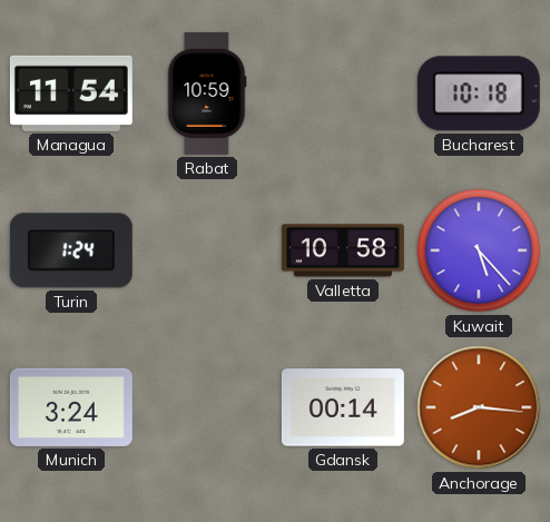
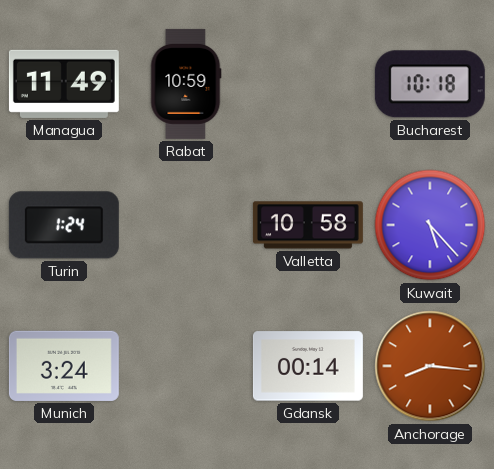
Managua: 11:54 -> 11:49 (64, 84)
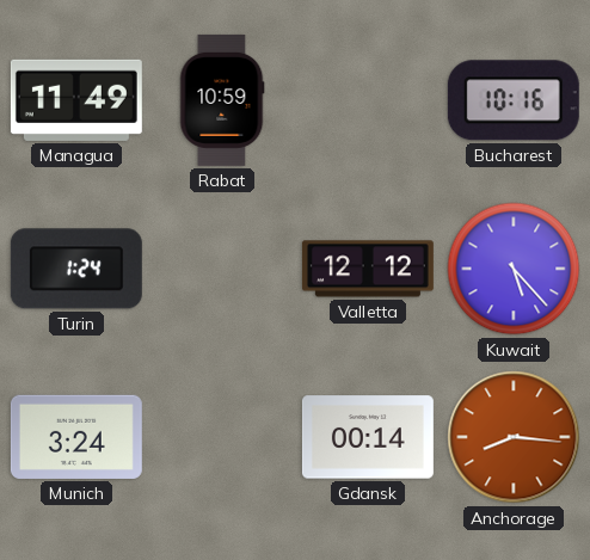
Bucharest: 10:18 -> 10:16 (514, 100)
Valletta: 10:58 -> 12:12 (368, 269)
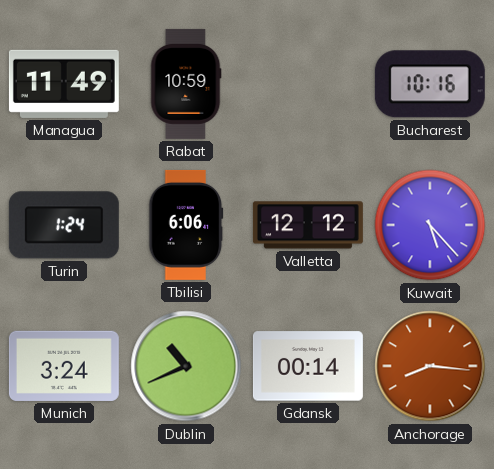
Tbilisi: none -> 6:06 (186, 225)
Dublin: none -> 10:41 (186, 366)
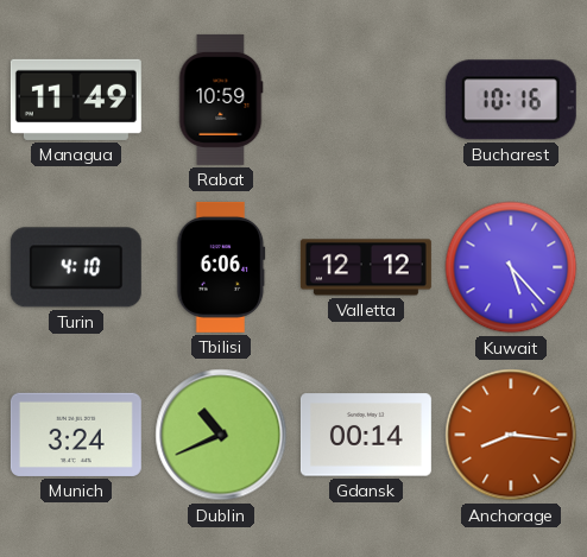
Turin: 1:24 -> 4:10 (76, 267)
